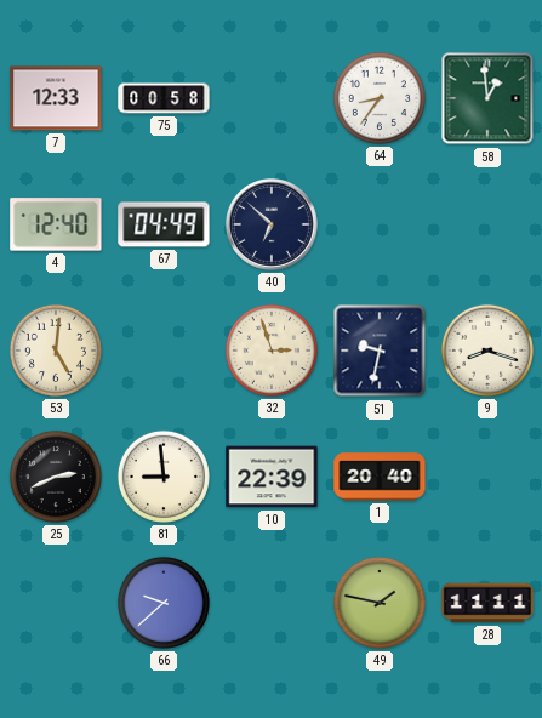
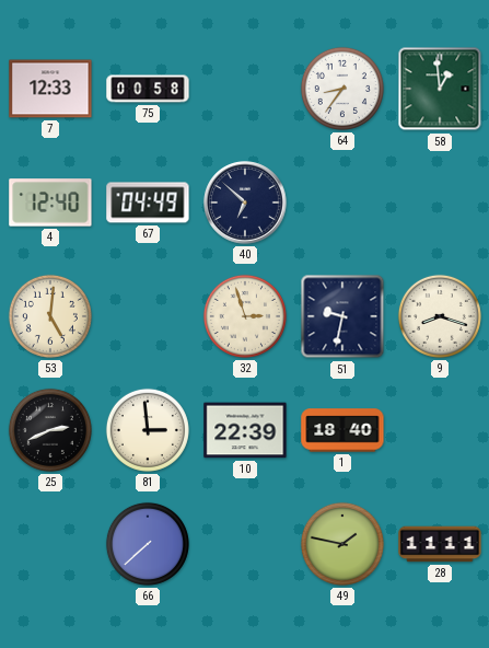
81: 8:59 -> 2:59 (148, 430)
1: 20:40 -> 18:40 (342, 430)
66: 9:38 -> 7:38 (148, 544)
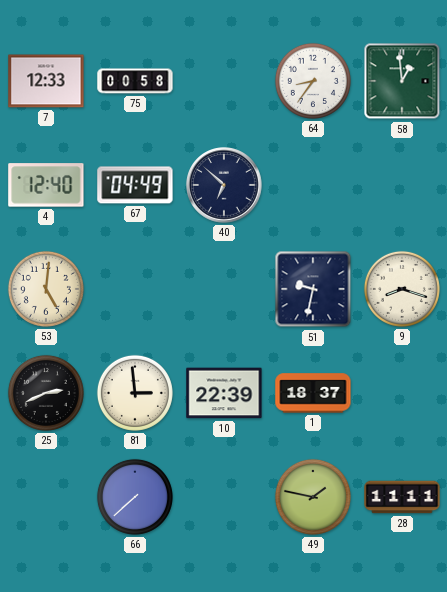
32: 2:57 -> none (245, 316)
1: 18:40 -> 18:37 (313, 393)
